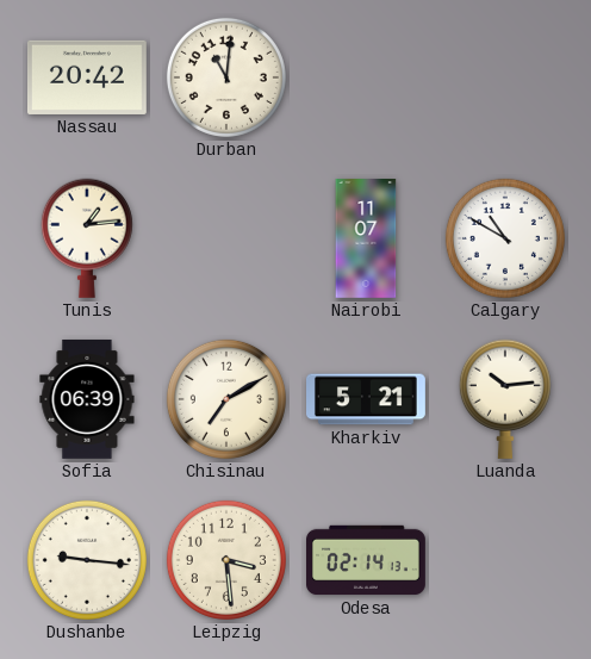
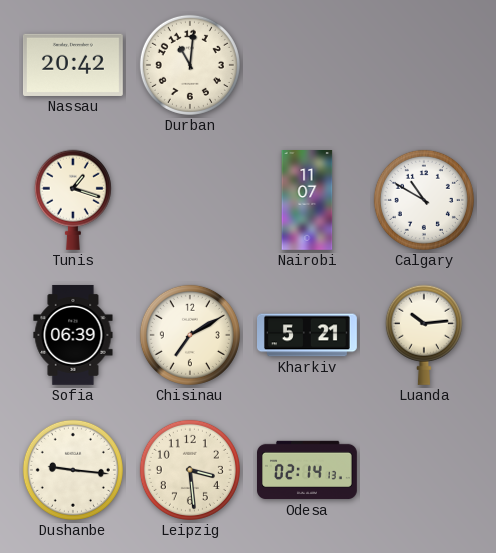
Tunis: 1:14 -> 1:18 (73, 200)
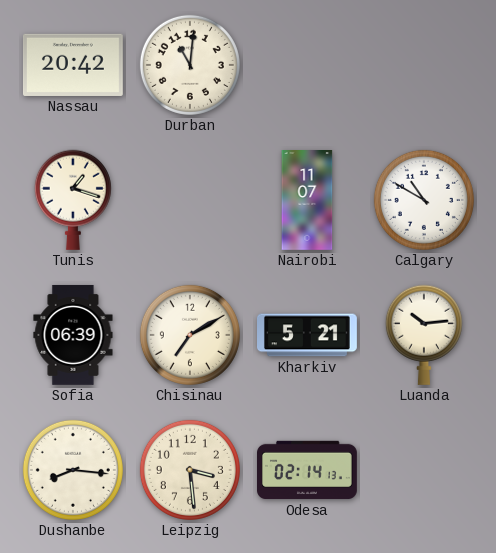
Dushanbe: 9:16 -> 8:16 (73, 470)
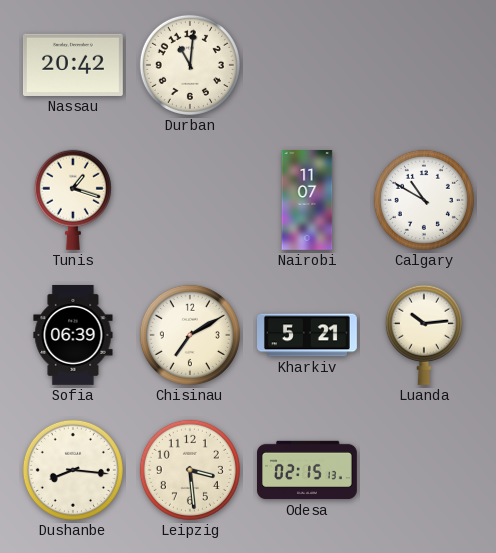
Odesa: 02:14 -> 02:15 (308, 470)
